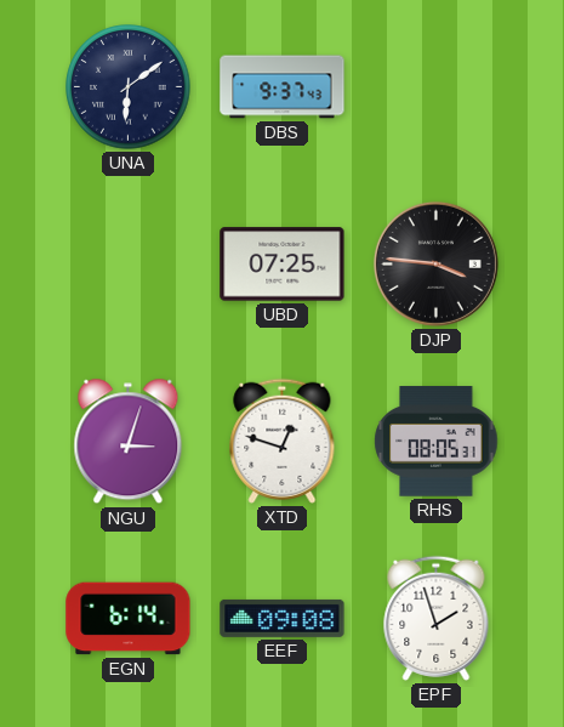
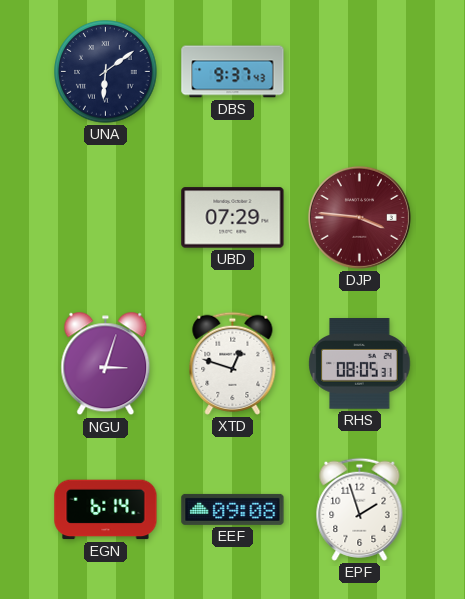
UBD: 07:25 -> 07:29 (233, 218)
DJP dial: black -> burgundy (359, 217)
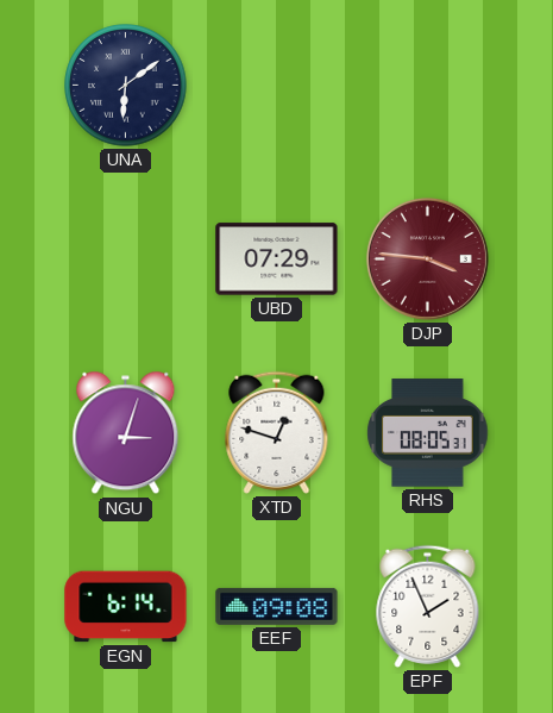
DBS: 9:37 -> none (233, 72)
EPF: 1:57 -> 1:56 (428, 606)
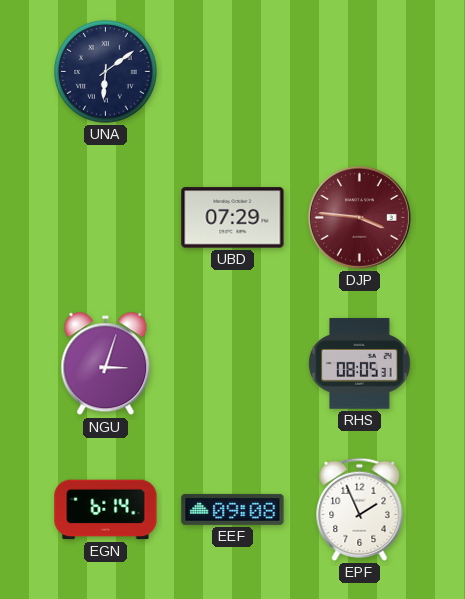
XTD: 12:48 -> none (277, 432)
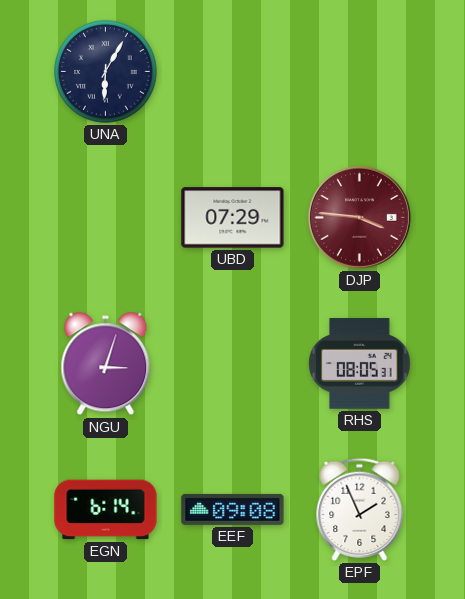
UNA: 6:09 -> 6:05 (106, 72)
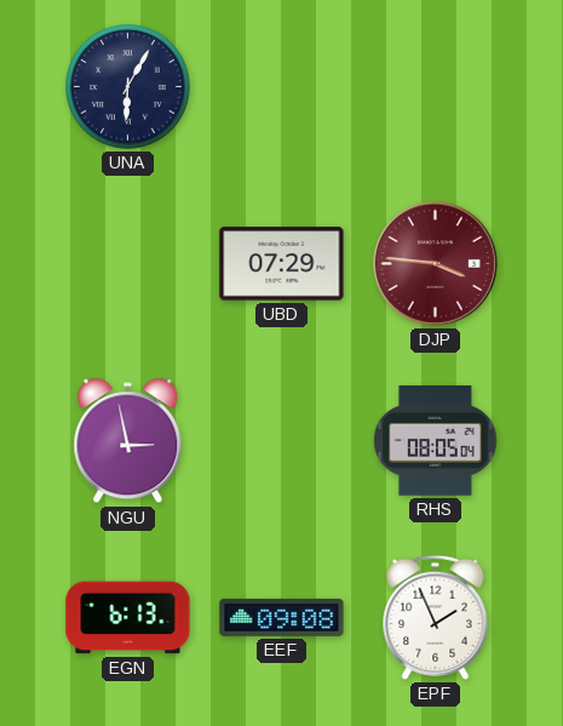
NGU: 3:03 -> 2:58 (128, 441)
RHS: 08:05:31 -> 08:05:04 (436, 441)
EGN: 6:14 -> 6:13 (128, 618)
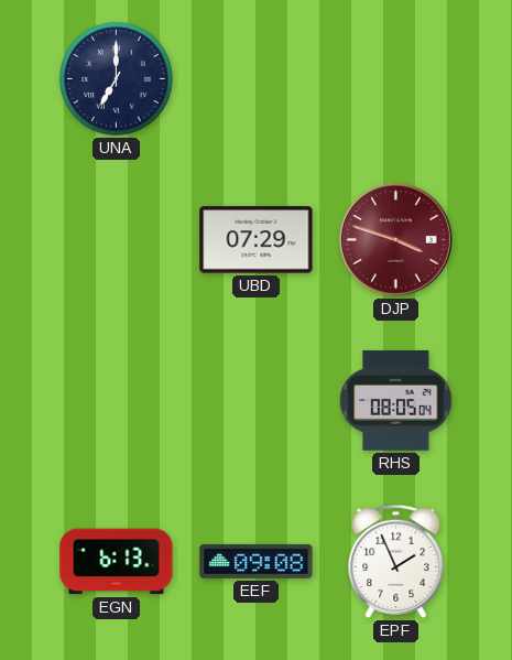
UNA: 6:05 -> 7:00 (117, 79)
DJP: 3:46 -> 3:48 (395, 239)
NGU: 2:58 -> none (128, 441)
